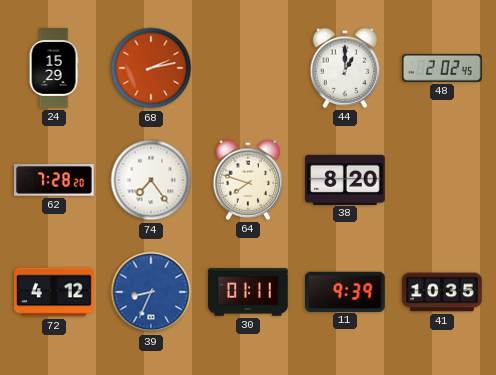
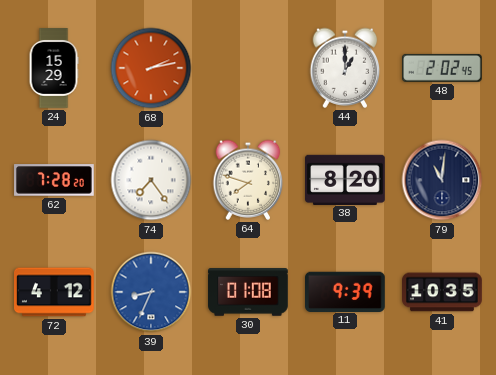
79: none -> 11:01 (442, 180)
30: 01:11 -> 01:08 (248, 292)
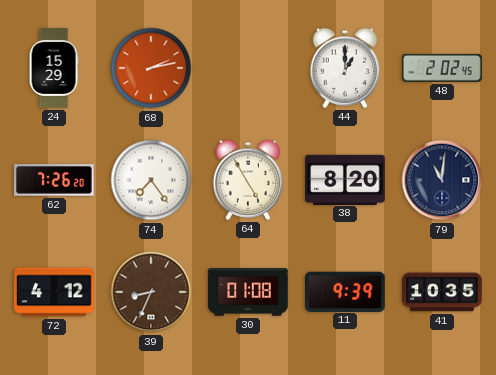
62: 7:28 -> 7:26 (54, 180)
64: 7:48 -> 4:55 (248, 180)
39 dial: blue -> brown (151, 292)
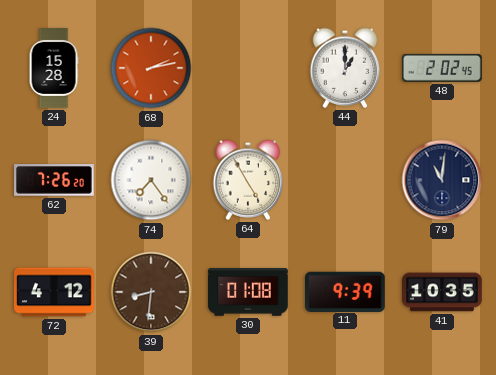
24: 15:29 -> 15:28 (54, 68)
38: 8:20 -> none (346, 179)
39: 8:34 -> 8:31 (151, 292)
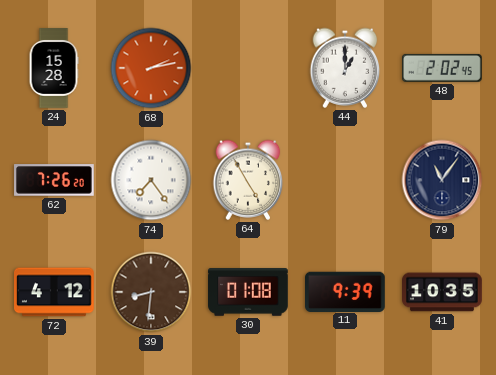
79: 11:01 -> 11:06 (442, 180)
